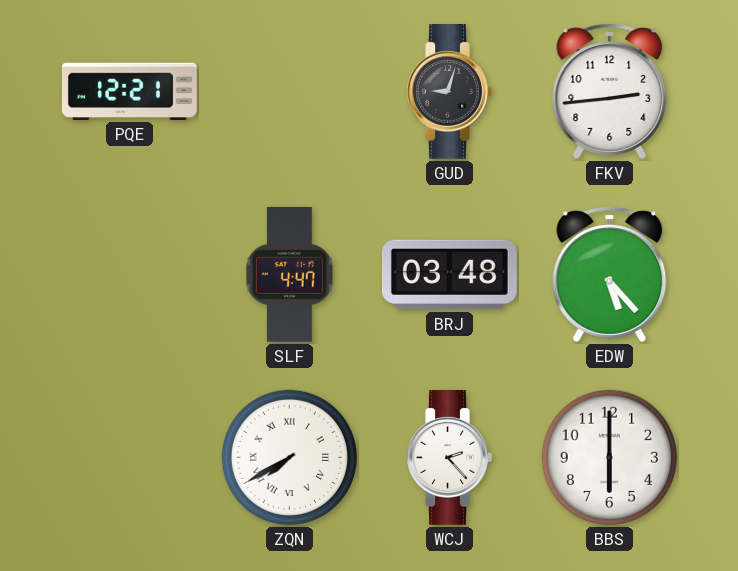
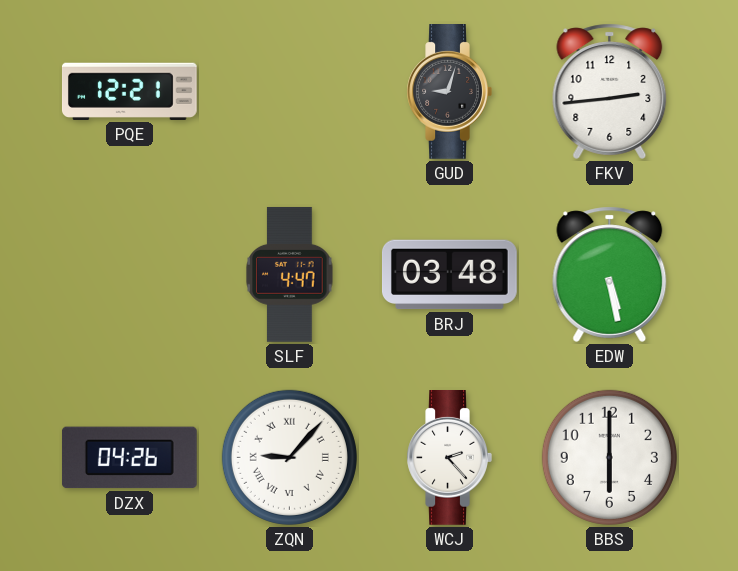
EDW: 5:23 -> 5:28 (610, 274)
DZX: none -> 04:26 (129, 458)
ZQN: 7:40 -> 9:07 (289, 457)
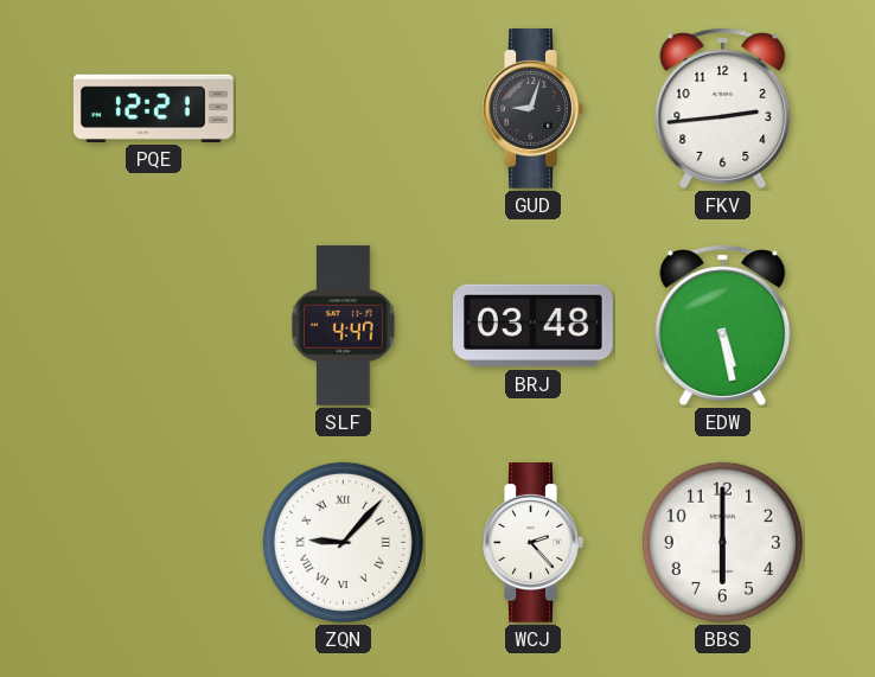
DZX: 04:26 -> none (129, 458)
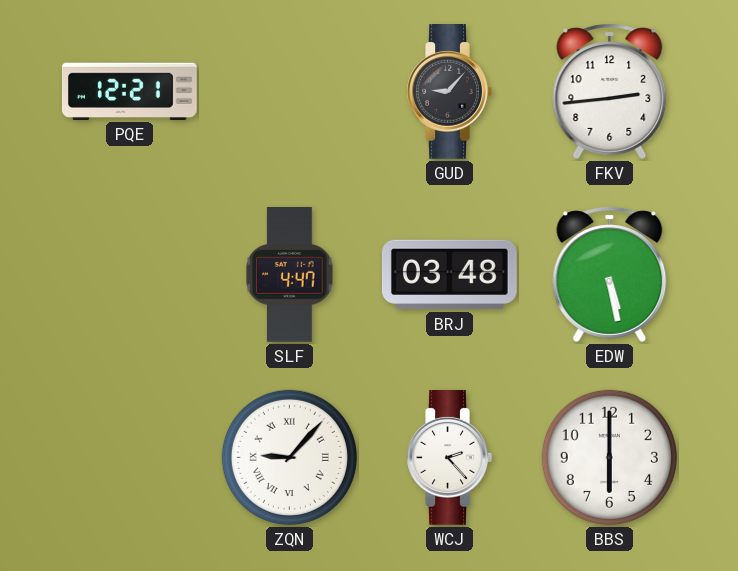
GUD: 9:03 -> 9:07 (449, 92)
